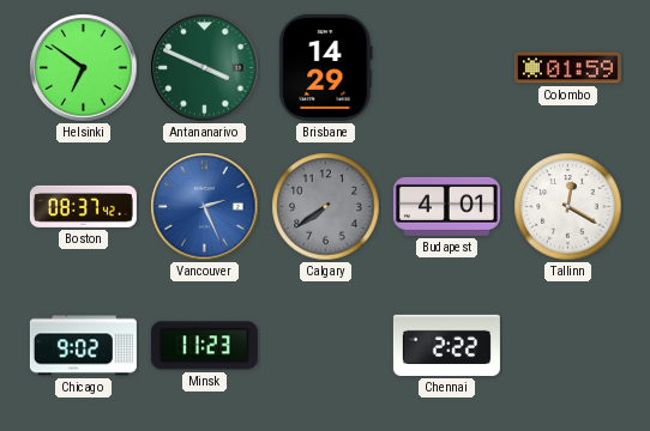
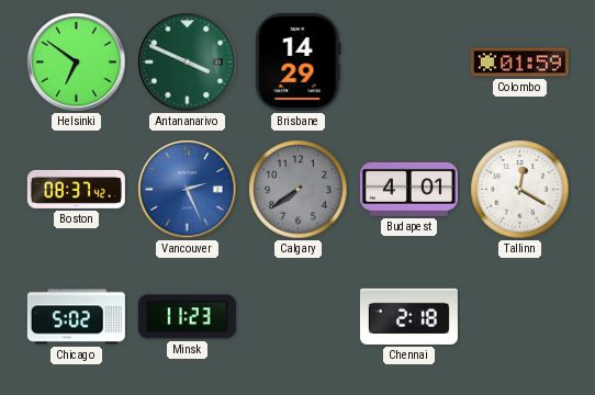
Chicago: 9:02 -> 5:02 (76, 317)
Chennai: 2:22 -> 2:18 (408, 316)
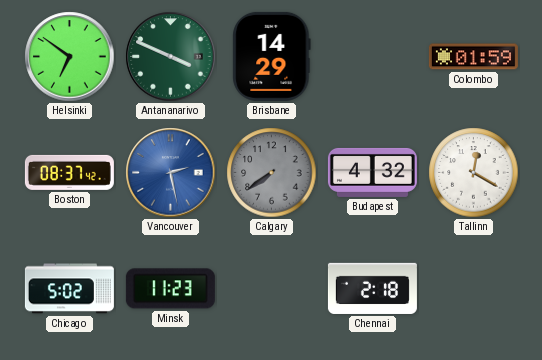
Vancouver: 2:26 -> 2:28 (171, 173)
Budapest: 4:01 -> 4:32 (372, 172)
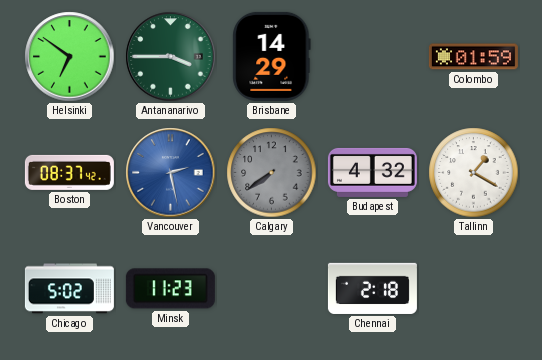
Antananarivo: 3:49 -> 3:45 (171, 57)
Tallinn: 12:20 -> 1:20 (474, 173)
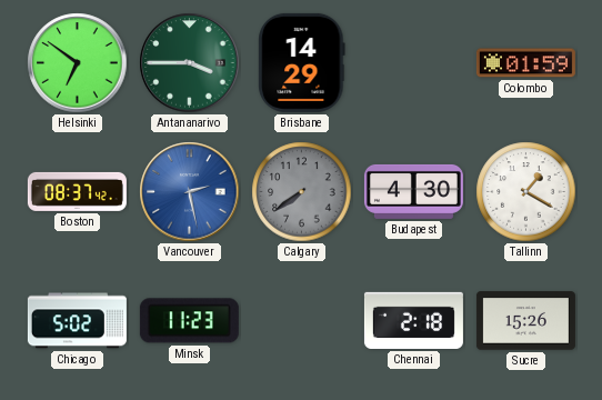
Budapest: 4:32 -> 4:30 (413, 191)
Sucre: none -> 15:26 (525, 321)
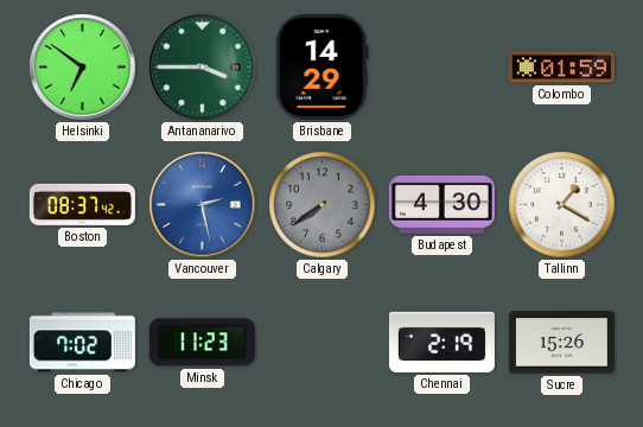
Chicago: 5:02 -> 7:02 (82, 343)
Chennai: 2:18 -> 2:19 (441, 342)
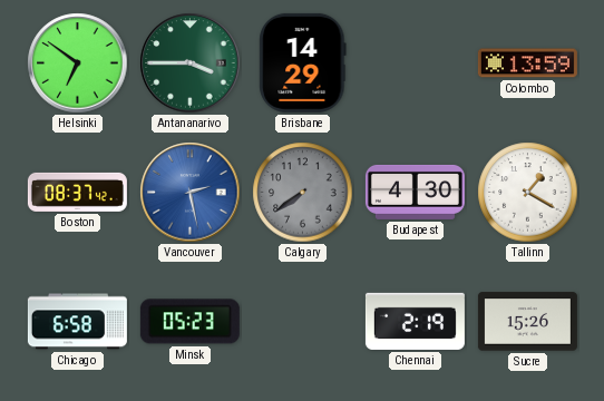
Colombo: 01:59 -> 13:59 (527, 63)
Chicago: 7:02 -> 6:58 (77, 322)
Minsk: 11:23 -> 05:23 (189, 322)
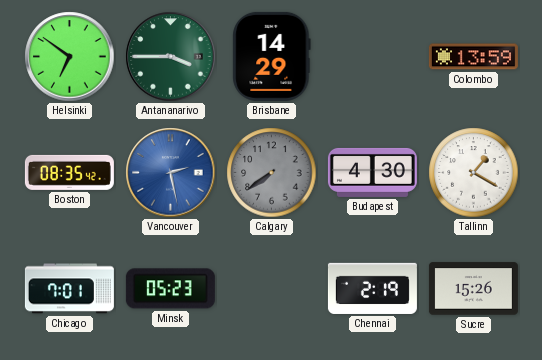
Boston: 08:37 -> 08:35 (69, 172)
Chicago: 6:58 -> 7:01 (69, 289)
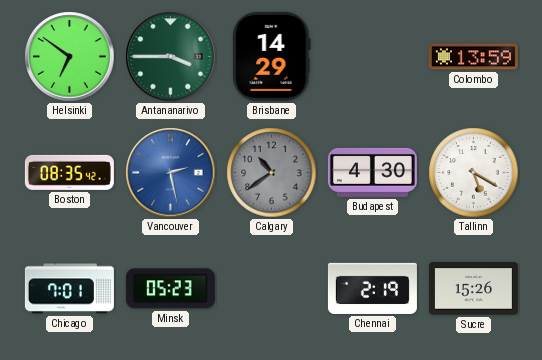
Calgary: 7:39 -> 10:39 (272, 173)
Tallinn: 1:20 -> 5:20 (474, 173)
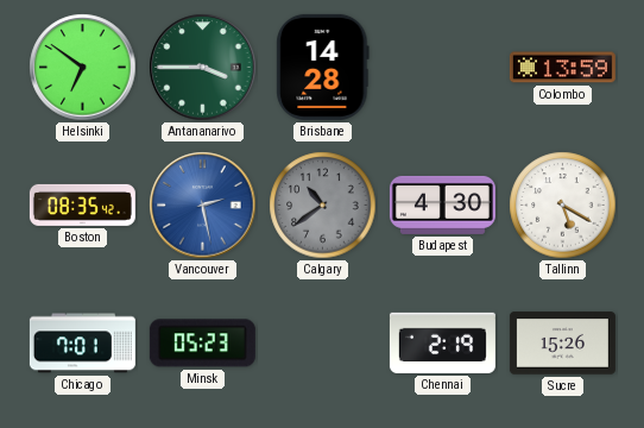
Brisbane: 14:29 -> 14:28 (323, 67)
